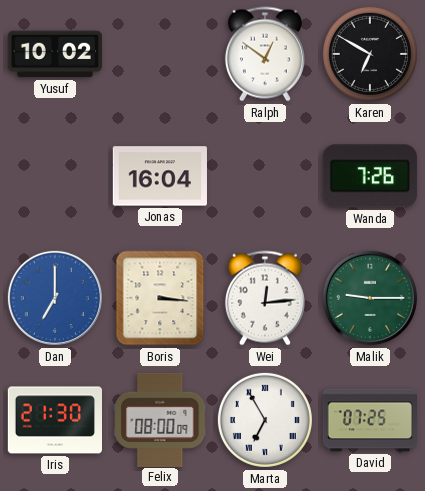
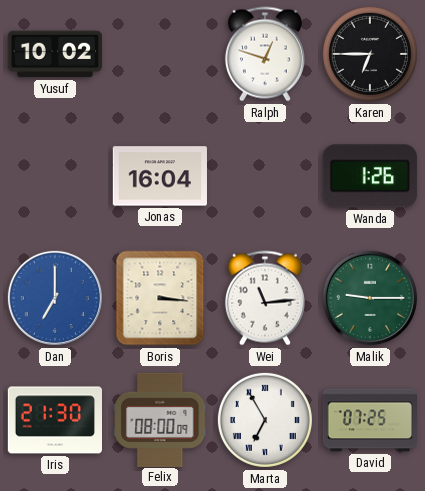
Ralph: 12:51 -> 12:48 (265, 54)
Karen: 6:50 -> 6:45 (370, 54)
Wanda: 7:26 -> 1:26 (370, 176)
Wei: 12:14 -> 11:14 (265, 298)
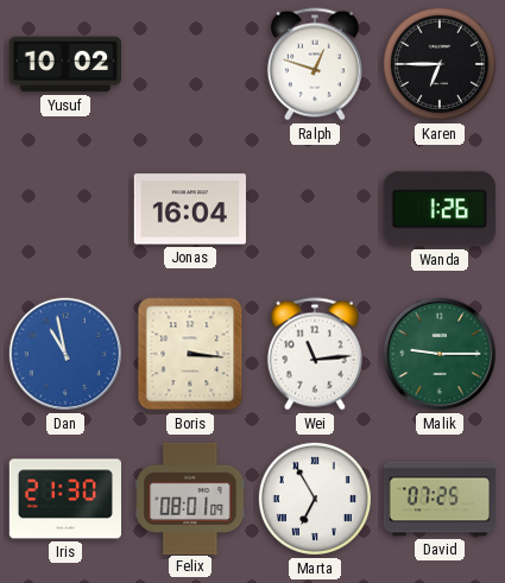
Dan: 7:00 -> 10:58 (65, 354)
Felix: 08:00 -> 08:01 (190, 498)
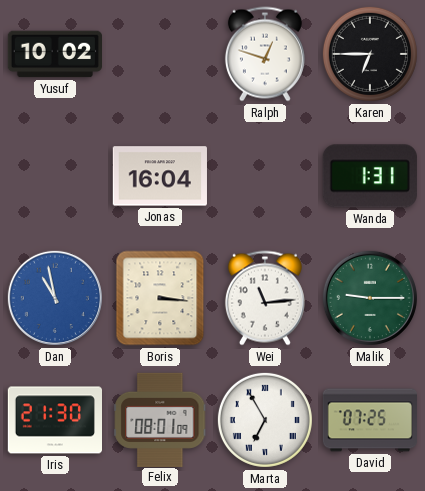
Wanda: 1:26 -> 1:31 (370, 176)
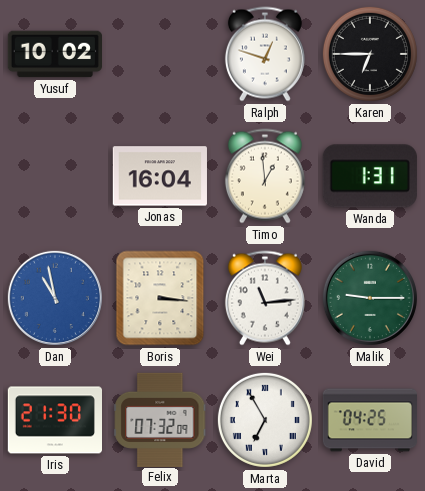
Timo: none -> 12:59 (265, 176)
Felix: 08:01 -> 07:32 (160, 419)
David: 07:25 -> 04:25 (369, 420)
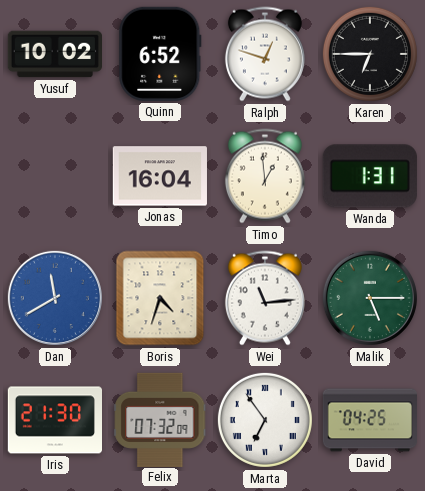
Quinn: none -> 6:52 (160, 54)
Dan: 10:58 -> 11:40 (55, 298)
Boris: 3:16 -> 4:33 (160, 298)
Malik: 9:15 -> 5:15 (370, 298)
Marta: 6:55 -> 6:54 (265, 420)
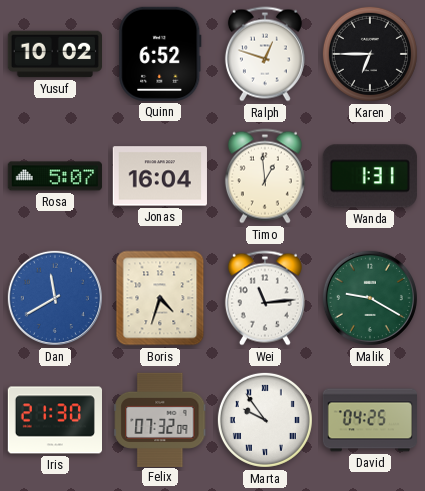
Rosa: none -> 5:07 (55, 176)
Malik: 5:15 -> 9:20 (370, 298)
Marta: 6:54 -> 9:54 (265, 420)
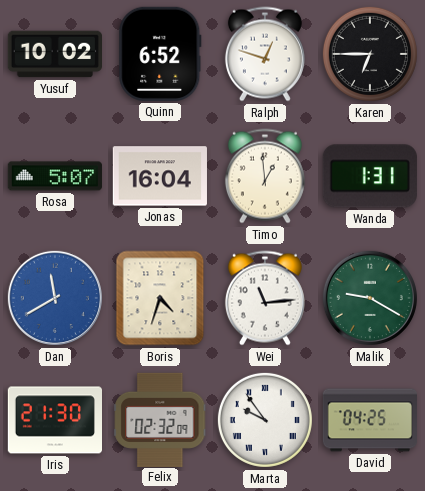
Felix: 07:32 -> 02:32 (160, 419)
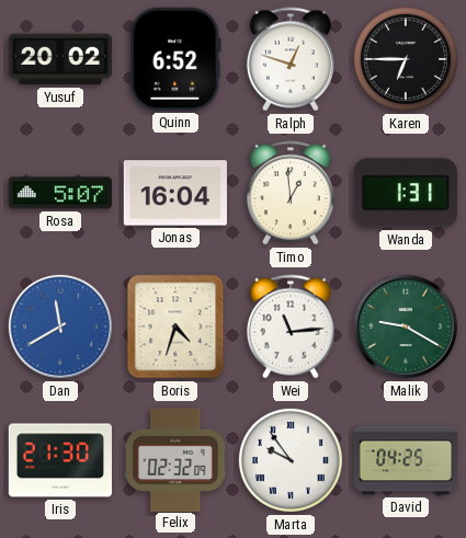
Yusuf: 10:02 -> 20:02 (59, 59)
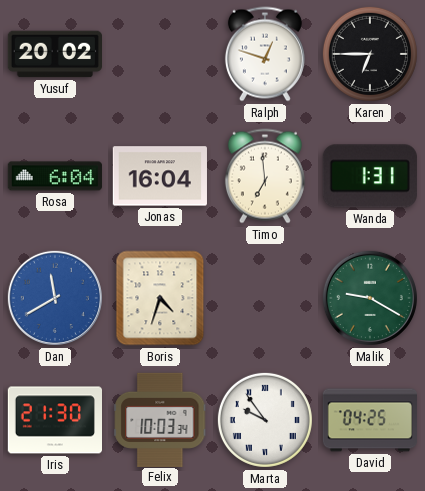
Quinn: 6:52 -> none (175, 59)
Rosa: 5:07 -> 6:04 (55, 176)
Timo: 12:59 -> 6:59 (265, 176)
Wei: 11:14 -> none (291, 327)
Felix: 02:32 -> 10:03 (160, 419)
